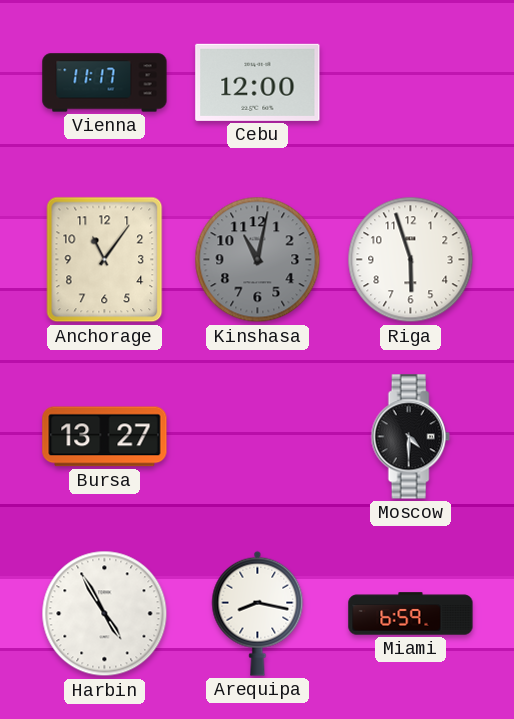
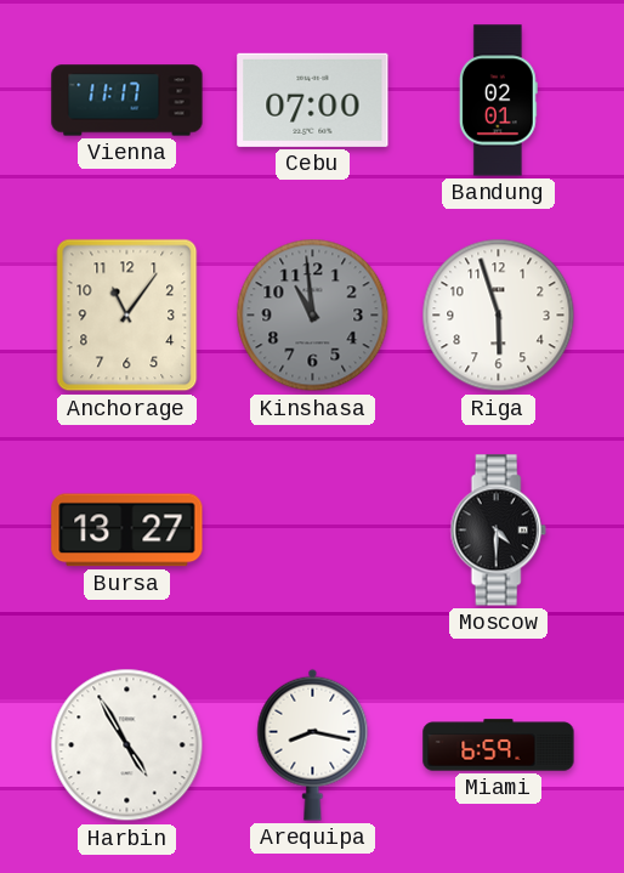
Cebu: 12:00 -> 07:00 (313, 100)
Bandung: none -> 02:01 (498, 101)
Kinshasa: 11:02 -> 10:59 (313, 316)
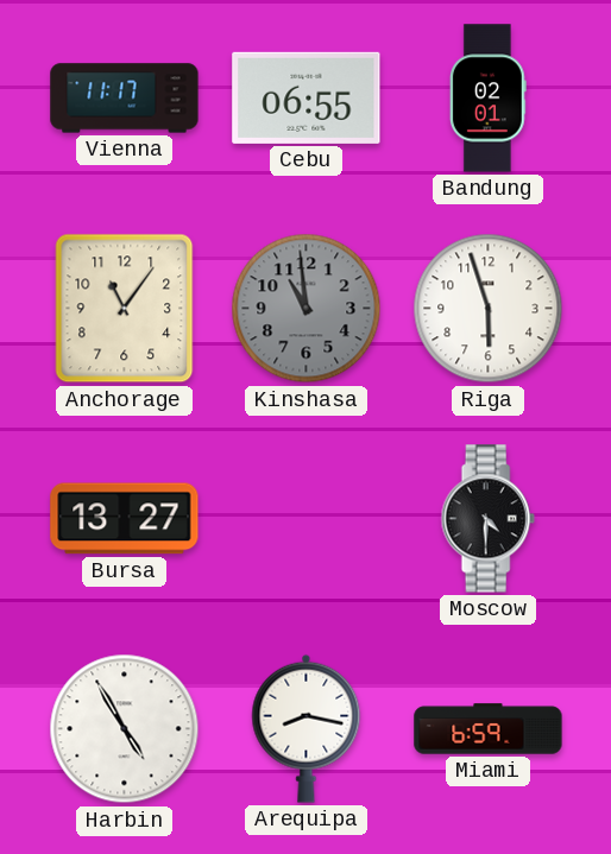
Cebu: 07:00 -> 06:55 (307, 97)
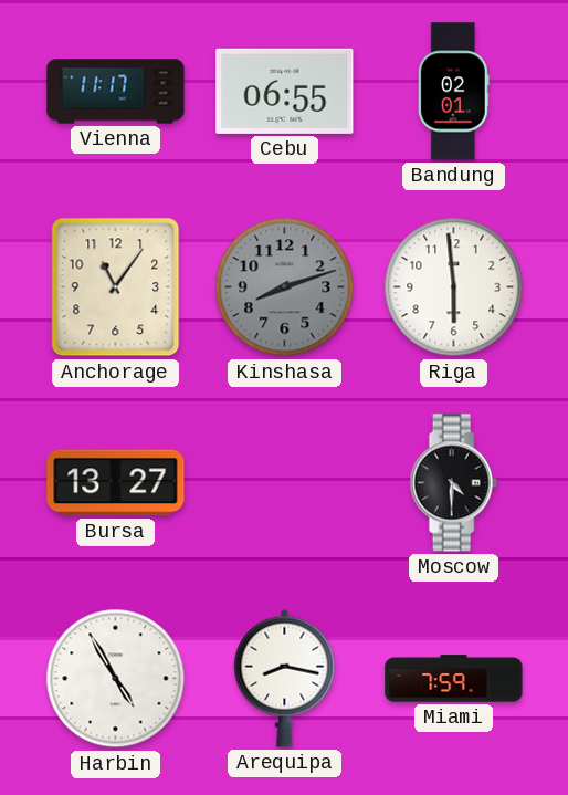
Kinshasa: 10:59 -> 8:12 (285, 287)
Riga: 5:57 -> 5:59 (454, 287)
Miami: 6:59 -> 7:59 (454, 679)
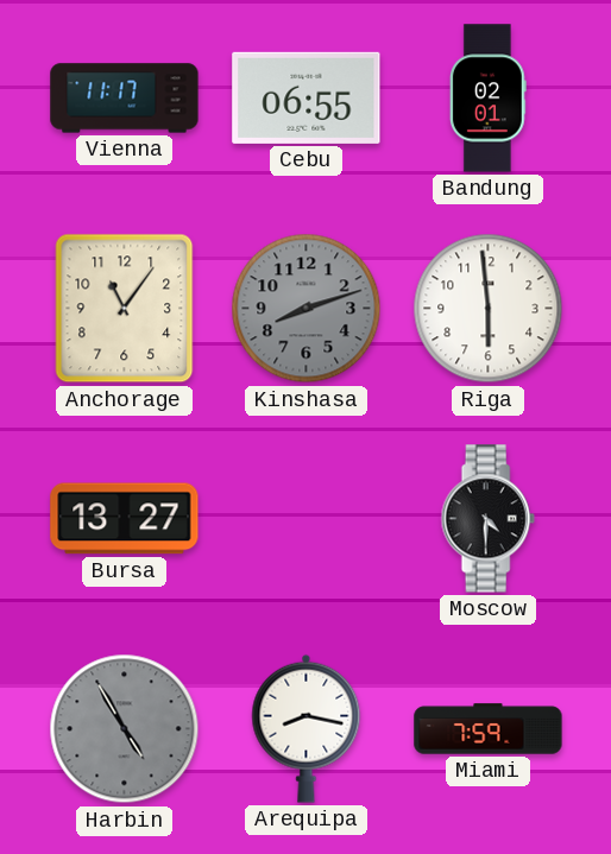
Harbin dial: white -> grey (125, 729)
